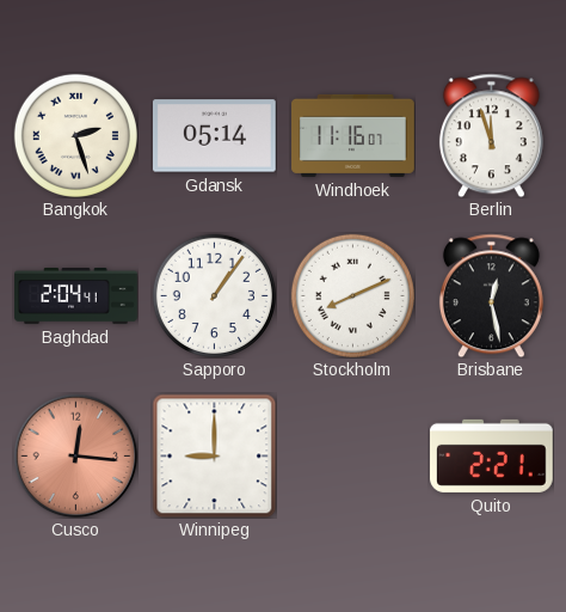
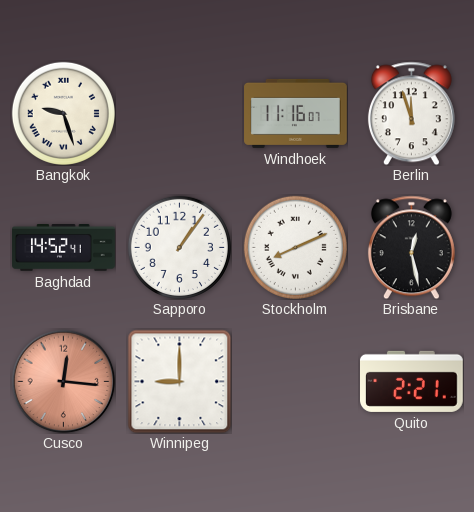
Bangkok: 2:27 -> 9:27 (63, 113)
Gdansk: 05:14 -> none (215, 136)
Baghdad: 2:04 -> 14:52 (64, 248)
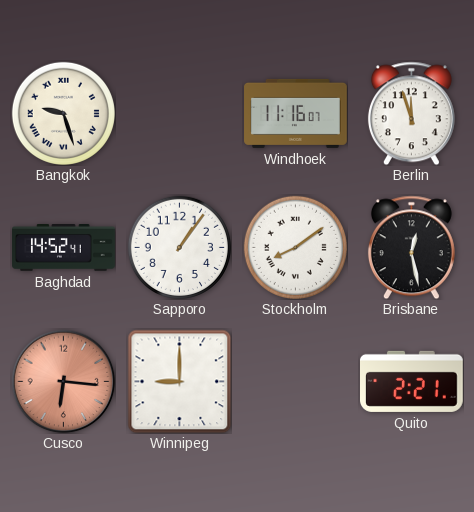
Stockholm: 8:11 -> 8:09 (295, 247)
Cusco: 12:16 -> 6:16 (63, 381)
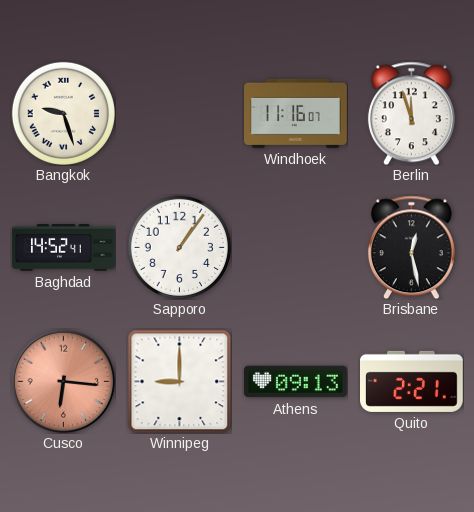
Stockholm: 8:09 -> none (295, 247)
Athens: none -> 09:13 (296, 382)
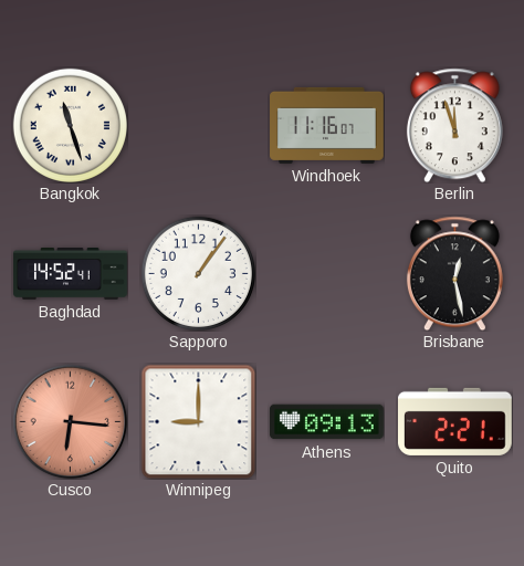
Bangkok: 9:27 -> 11:27 (70, 125)
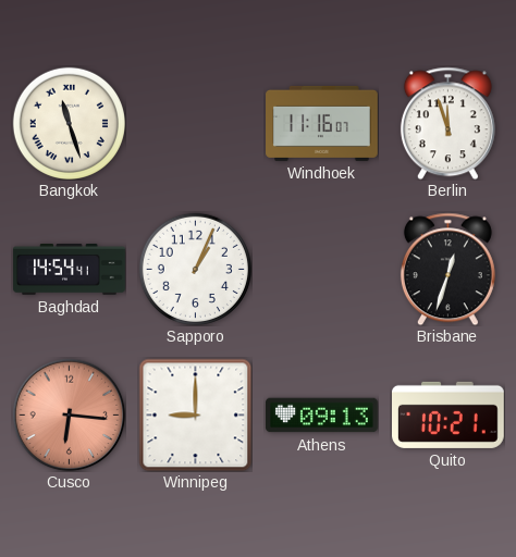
Baghdad: 14:52 -> 14:54 (70, 270)
Sapporo: 1:06 -> 1:04 (195, 269)
Brisbane: 12:28 -> 12:33 (447, 269)
Quito: 2:21 -> 10:21 (449, 414)
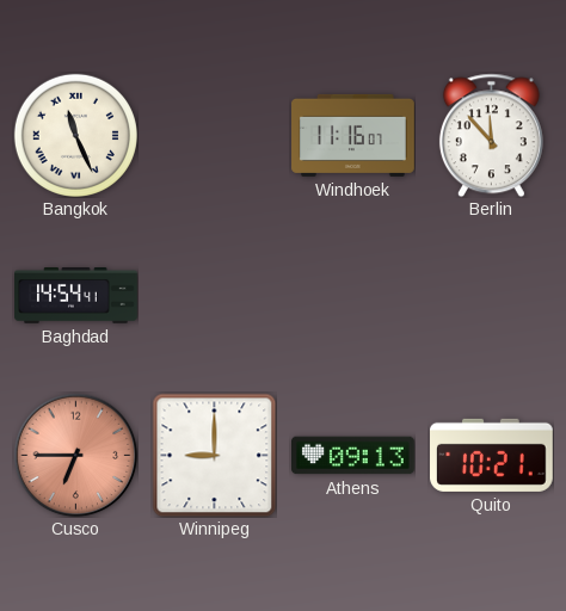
Bangkok: 11:27 -> 11:26 (75, 135)
Berlin: 11:57 -> 11:53 (491, 135)
Sapporo: 1:04 -> none (195, 269)
Brisbane: 12:33 -> none (447, 269)
Cusco: 6:16 -> 6:45 (75, 455)
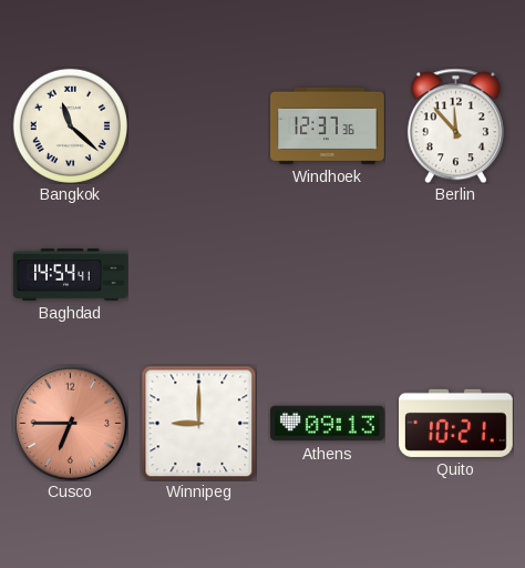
Bangkok: 11:26 -> 11:22 (70, 125)
Windhoek: 11:16 -> 12:37 (328, 125)
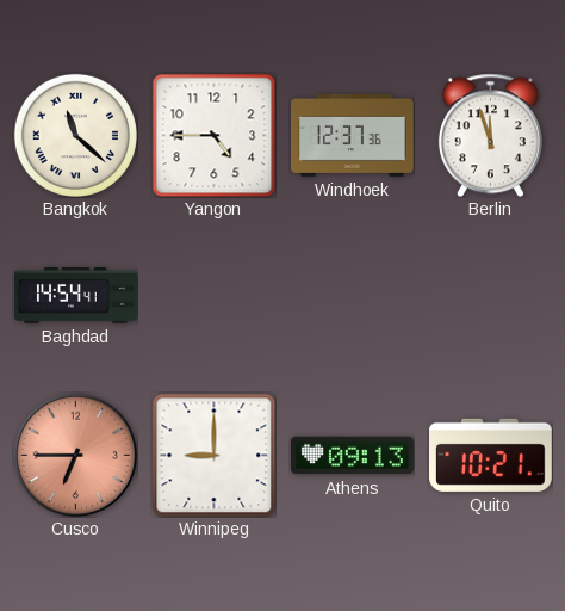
Yangon: none -> 4:45 (213, 135)
Berlin: 11:53 -> 11:57 (490, 135)
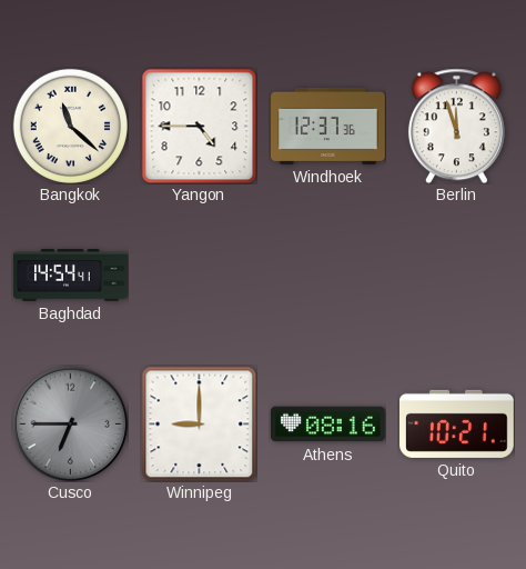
Cusco dial: salmon -> grey (70, 423)
Athens: 09:13 -> 08:16 (328, 425)
